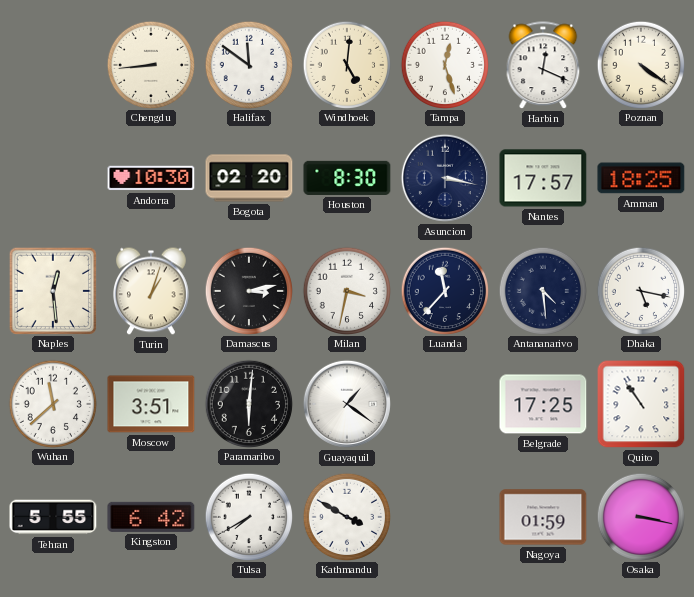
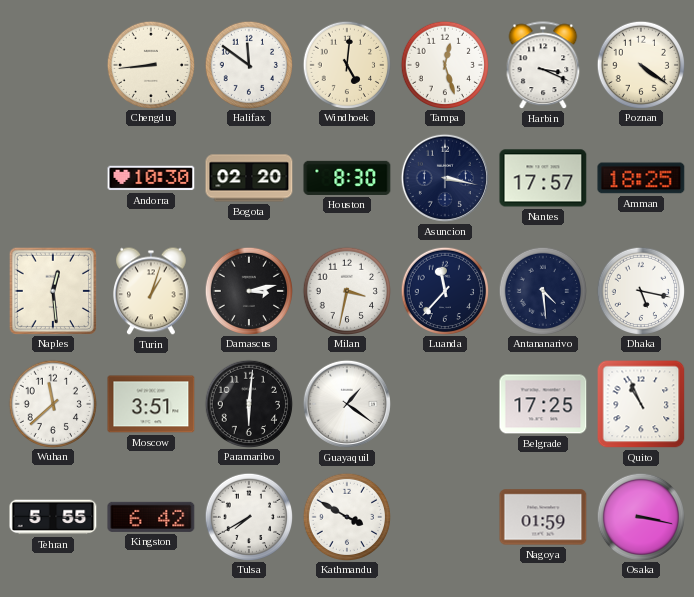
Harbin: 12:19 -> 3:19 (543, 66)
Quito: 10:54 -> 10:56 (641, 404)
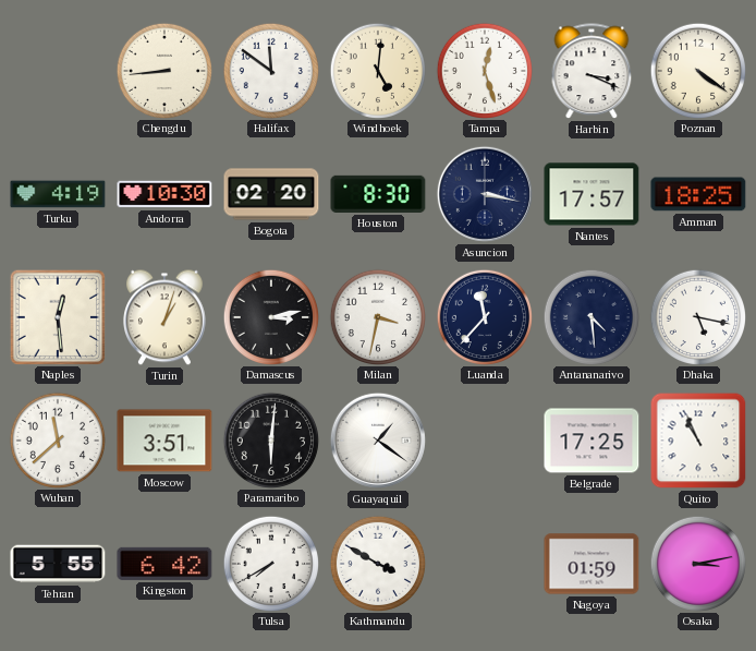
Turku: none -> 4:19 (58, 194)
Osaka: 3:17 -> 3:13 (697, 563)
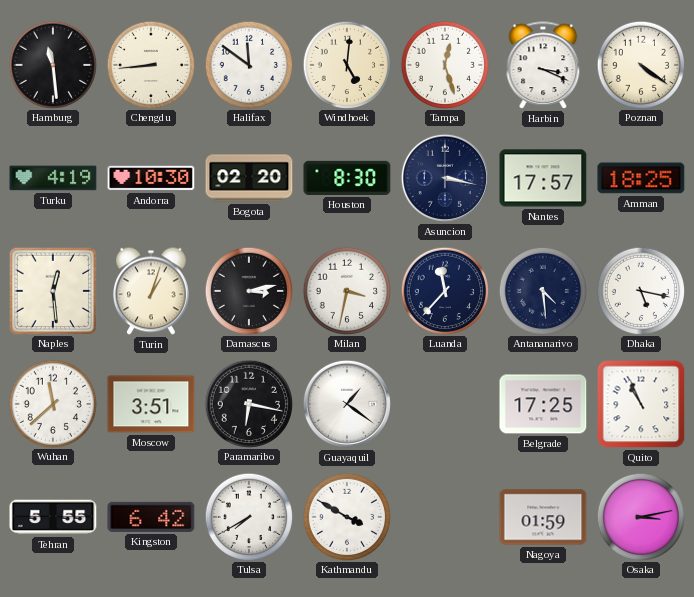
Hamburg: none -> 11:29 (52, 64)
Paramaribo: 6:01 -> 6:17 (248, 403)
